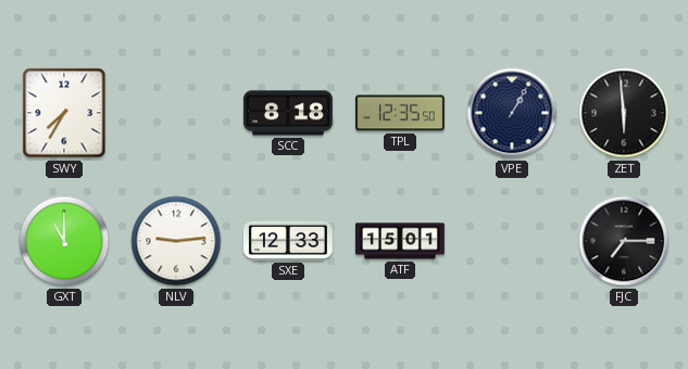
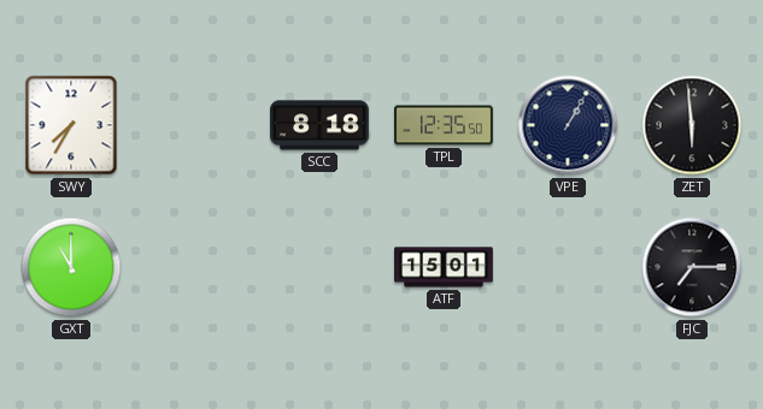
NLV: 9:14 -> none (176, 241)
SXE: 12:33 -> none (288, 241)
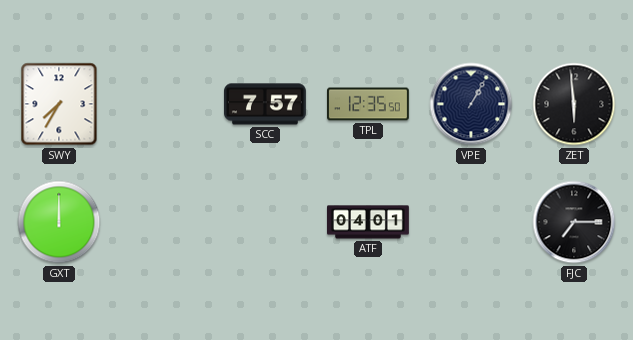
SCC: 8:18 -> 7:57 (266, 104)
GXT: 11:00 -> 12:00 (59, 222)
ATF: 15:01 -> 04:01 (369, 222)
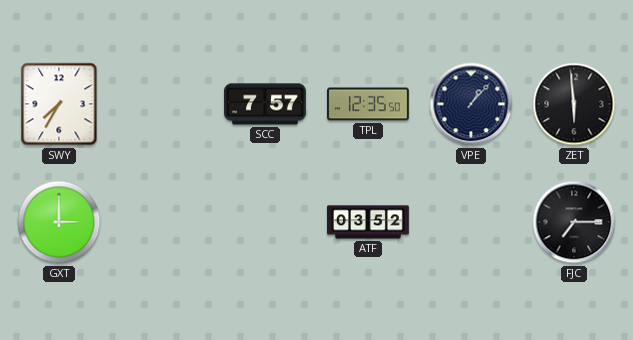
VPE: 1:05 -> 1:07 (471, 104)
GXT: 12:00 -> 3:00 (59, 222)
ATF: 04:01 -> 03:52 (369, 222)
